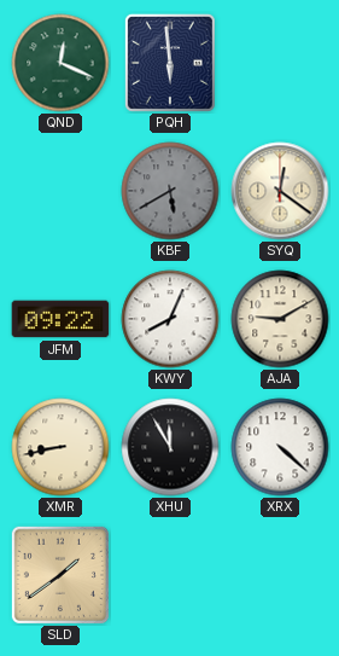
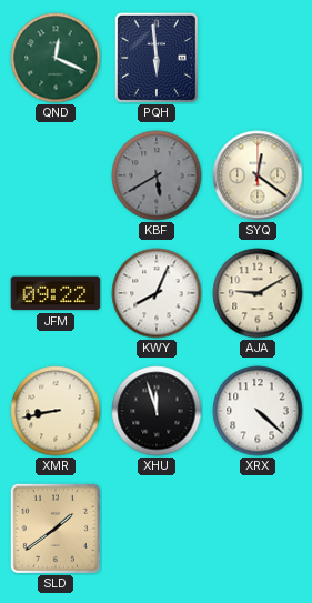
XHU: 11:55 -> 11:57 (157, 411)
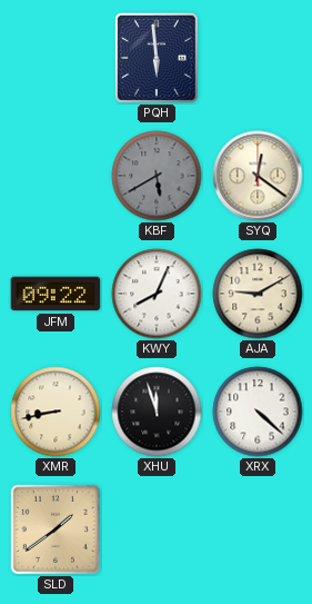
QND: 12:19 -> none (56, 58)
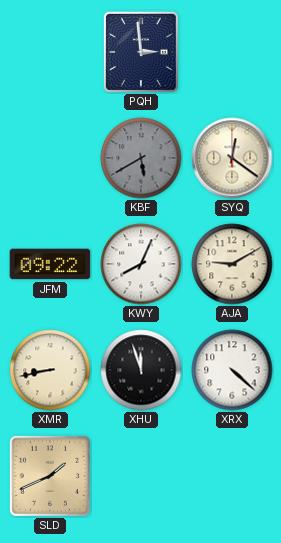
PQH: 5:59 -> 2:59 (141, 52)
SLD: 1:39 -> 1:41 (50, 476)
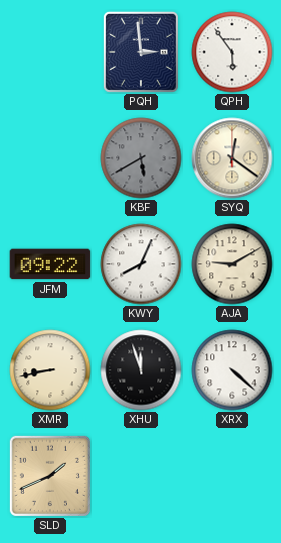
QPH: none -> 5:54 (232, 52)
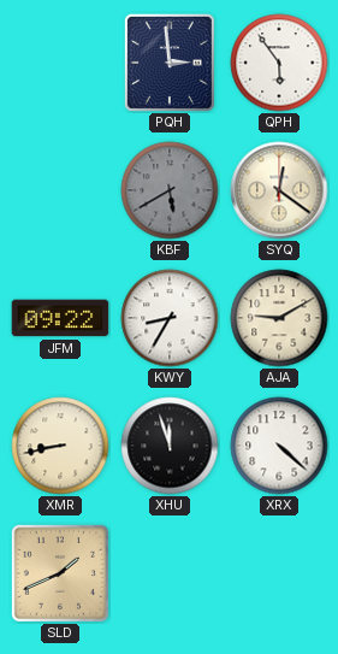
KWY: 8:04 -> 8:35 (170, 318)
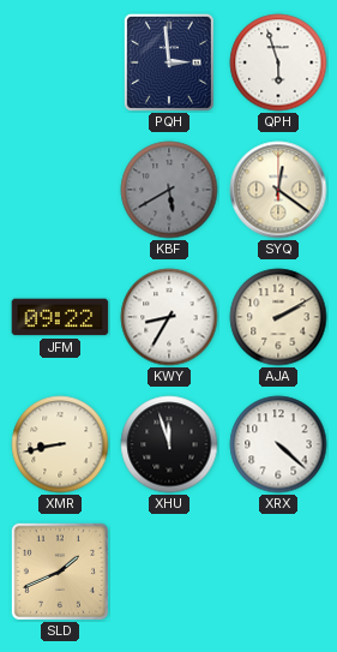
QPH: 5:54 -> 5:57 (278, 62)
AJA: 9:10 -> 2:10 (278, 317)
